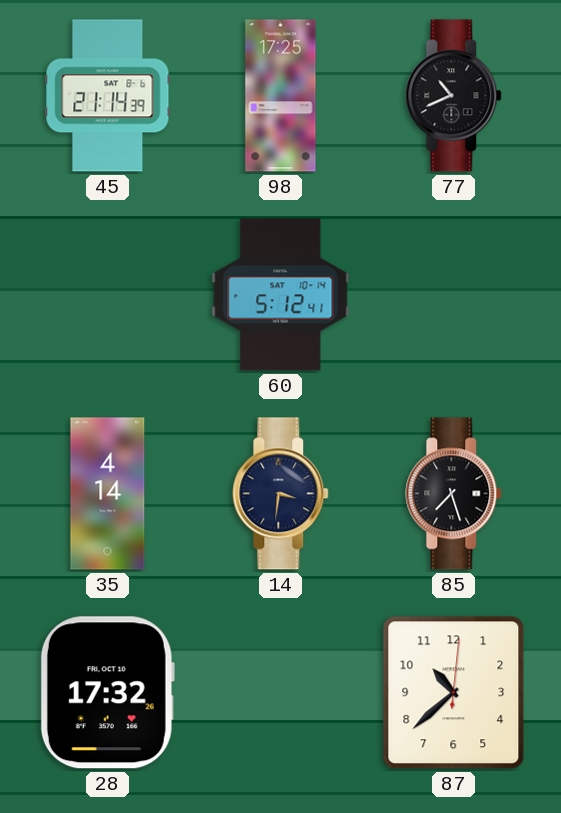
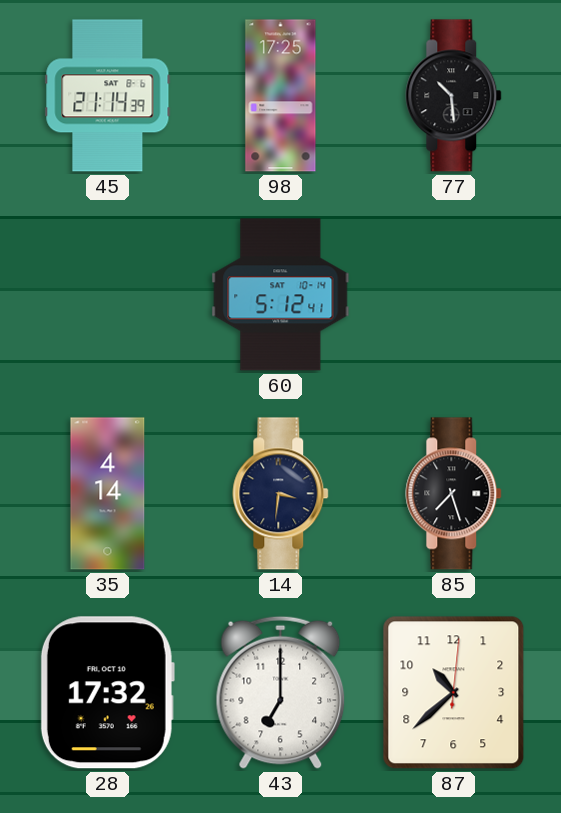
77: 10:41 -> 10:29 (454, 96)
43: none -> 7:00 (281, 692)
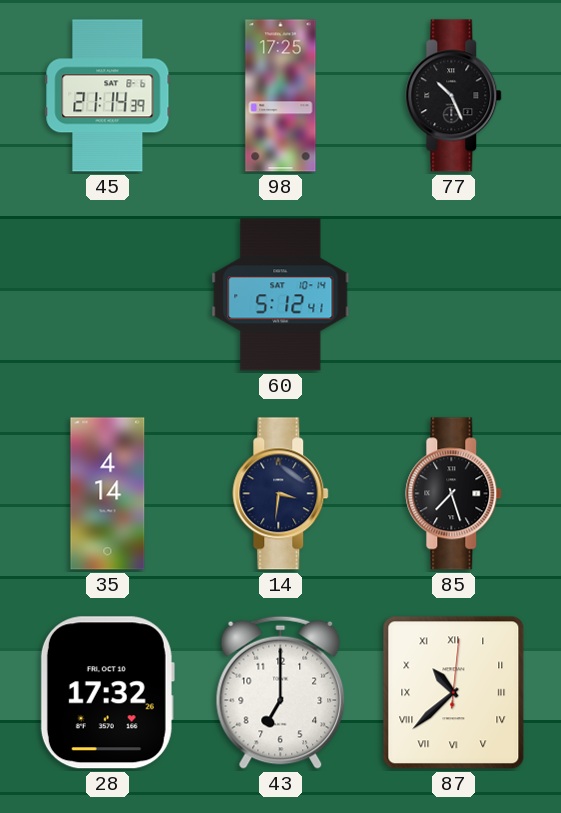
77: 10:29 -> 10:26 (454, 96)
87 numerals: Arabic -> Roman (454, 693)
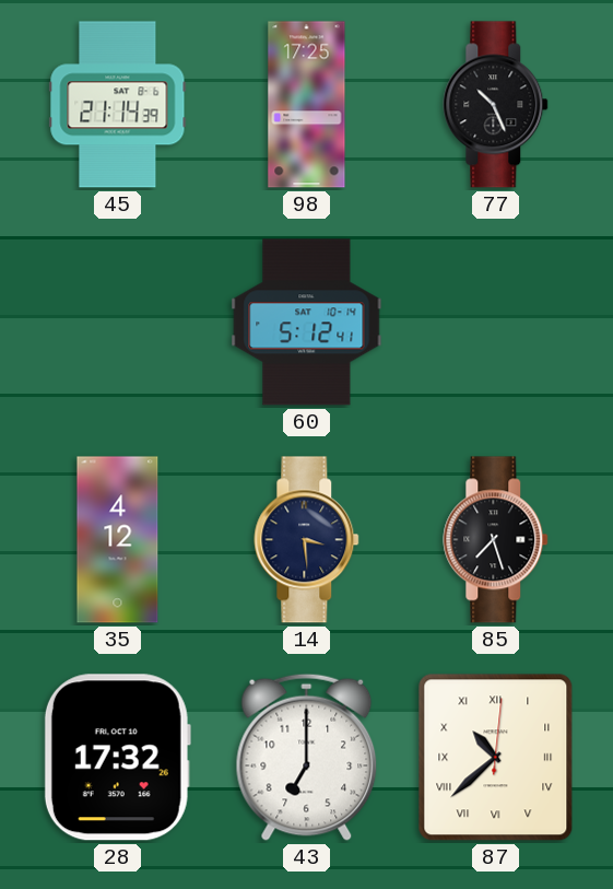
35: 4:14 -> 4:12 (118, 540)
14: 3:31 -> 3:29 (307, 540)
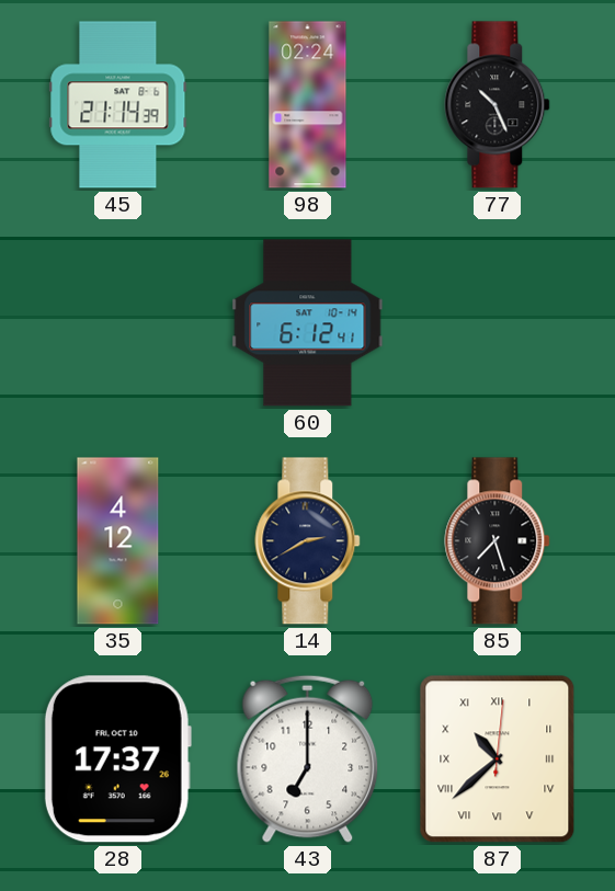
98: 17:25 -> 02:24 (308, 105)
60: 5:12 -> 6:12 (308, 323)
14: 3:29 -> 2:40 (308, 541)
28: 17:32 -> 17:37 (117, 759)
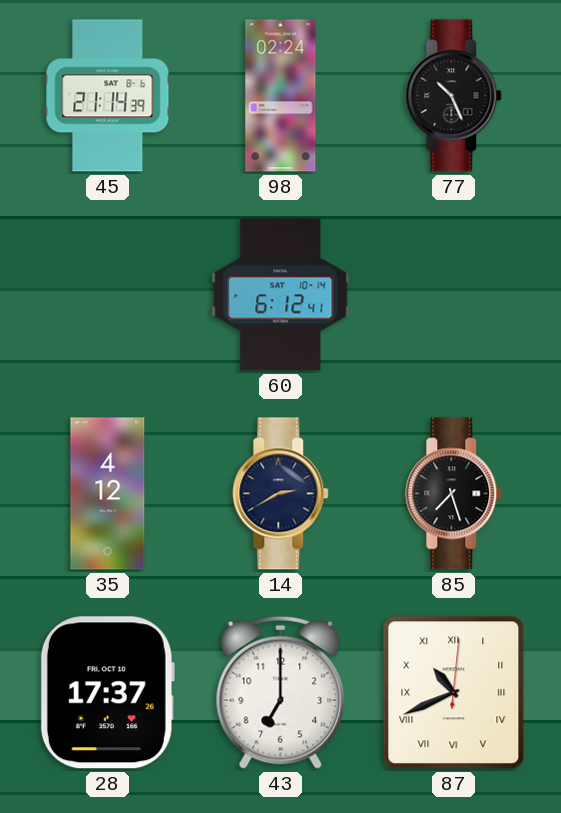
87: 10:38 -> 10:41 (454, 693)
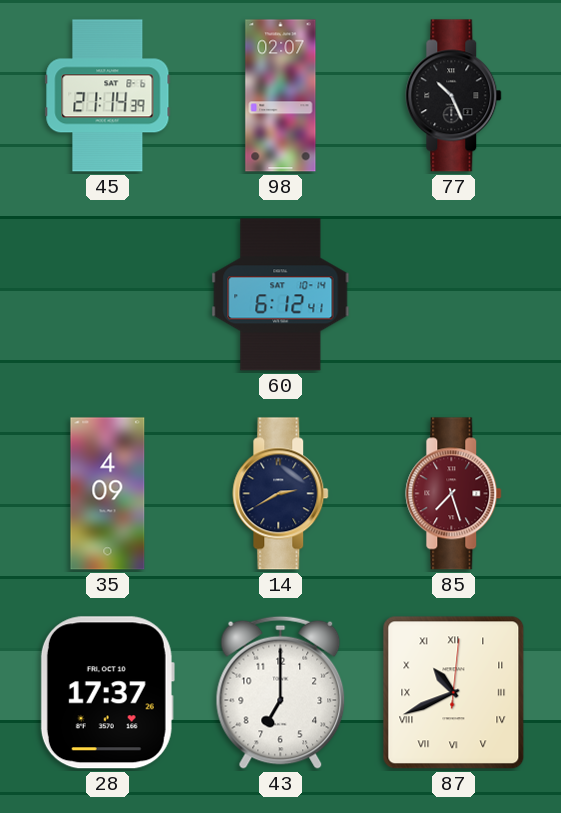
98: 02:24 -> 02:07 (281, 96)
35: 4:12 -> 4:09 (108, 494)
85 dial: black -> burgundy (454, 494)
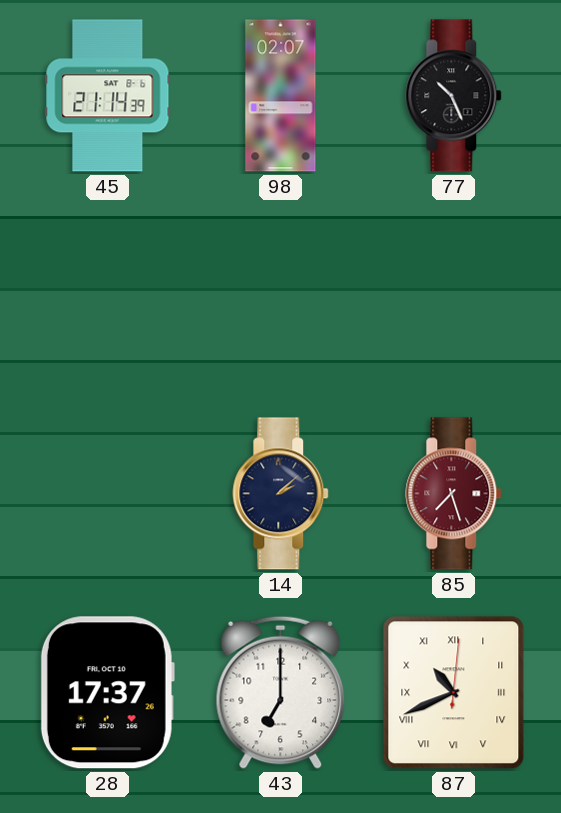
60: 6:12 -> none (281, 295)
35: 4:09 -> none (108, 494)
14: 2:40 -> 2:08 (281, 494)
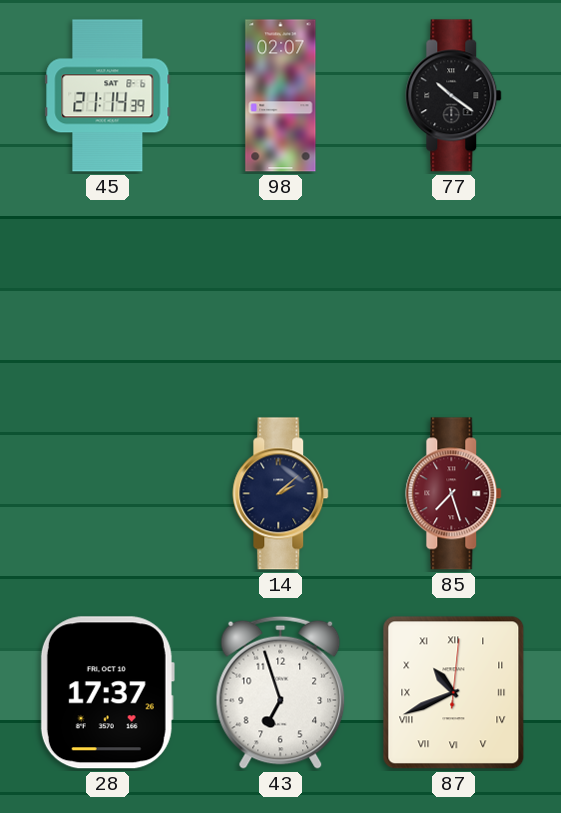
77: 10:26 -> 10:21 (454, 96)
43: 7:00 -> 6:57 (281, 692)
